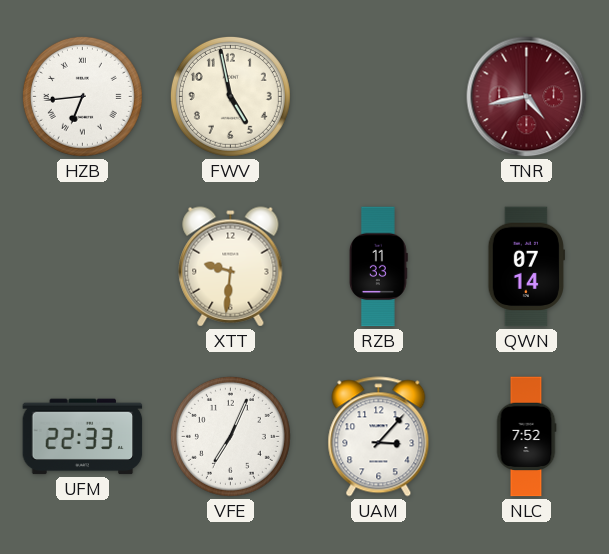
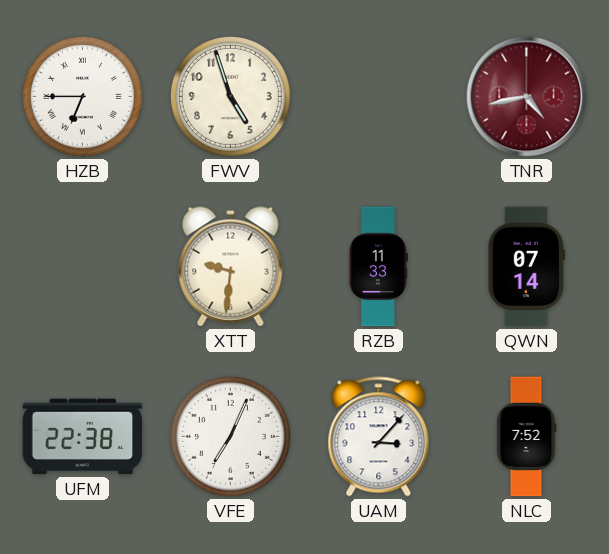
HZB: 6:44 -> 6:45 (82, 96)
FWV: 4:58 -> 4:57 (230, 96)
UFM: 22:33 -> 22:38 (83, 437)
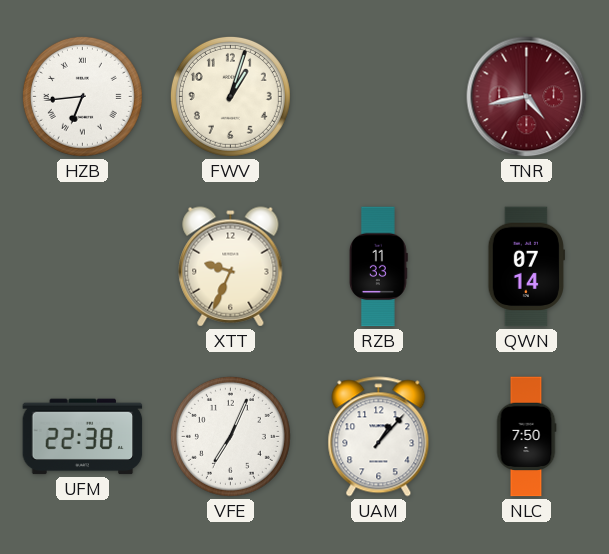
HZB: 6:45 -> 6:44 (82, 96)
FWV: 4:57 -> 1:03 (230, 96)
XTT: 9:31 -> 9:34 (231, 267)
UAM: 3:07 -> 1:07 (379, 437)
NLC: 7:52 -> 7:50 (526, 437)
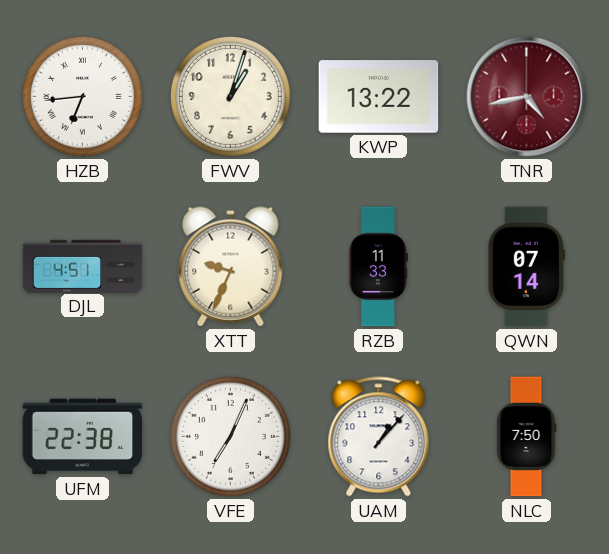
KWP: none -> 13:22 (379, 97)
DJL: none -> 4:51 (83, 266)
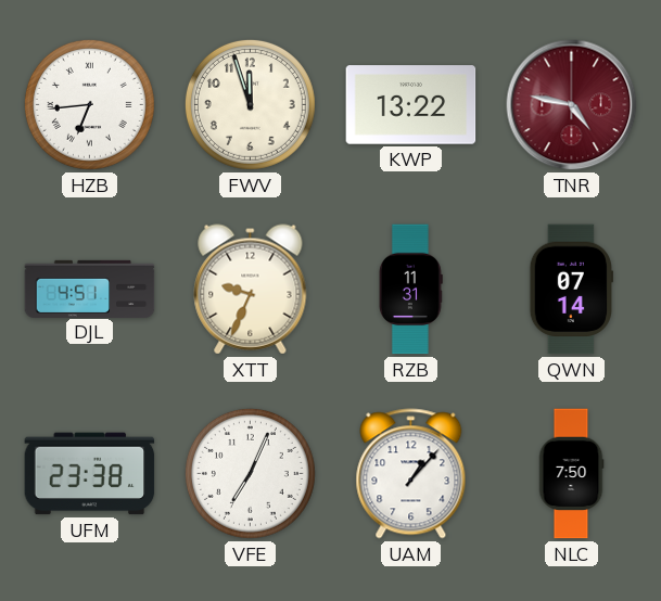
FWV: 1:03 -> 11:57 (250, 104)
TNR: 4:43 -> 4:47 (572, 105)
RZB: 11:33 -> 11:31 (410, 290)
UFM: 22:38 -> 23:38 (90, 474)
